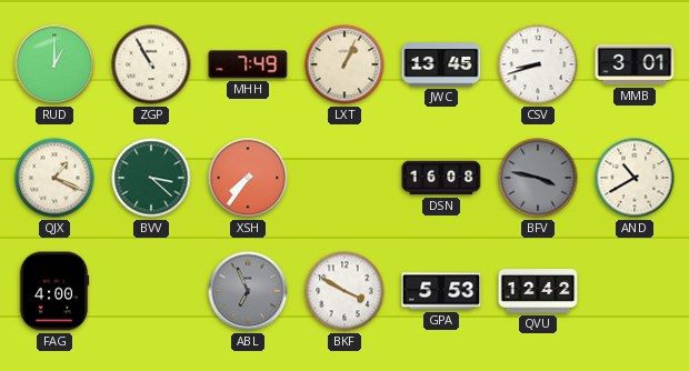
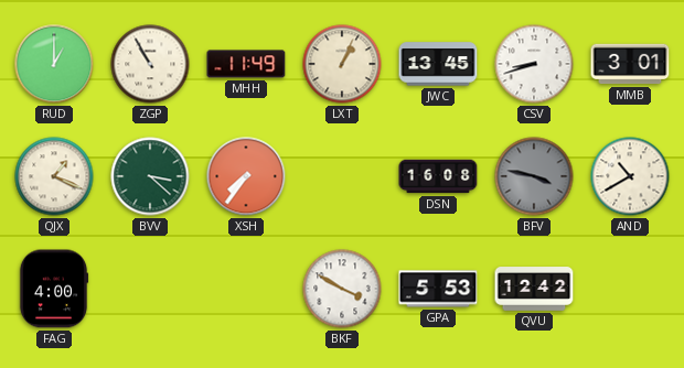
MHH: 7:49 -> 11:49 (246, 64)
ABL: 6:56 -> none (248, 291)
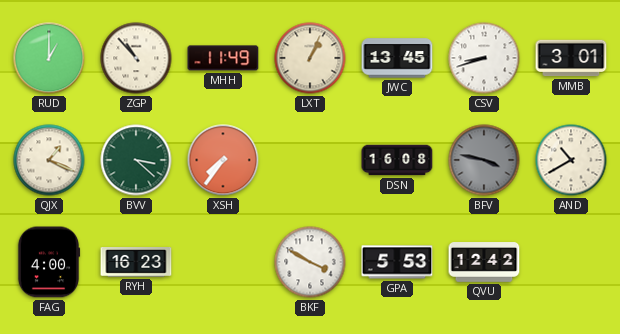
ZGP: 10:55 -> 10:53 (136, 58)
RYH: none -> 16:23 (136, 262)
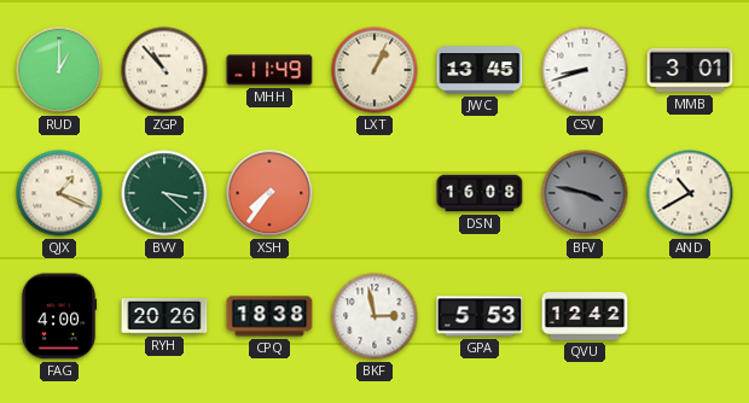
RYH: 16:23 -> 20:26 (164, 316)
CPQ: none -> 18:38 (269, 316)
BKF: 3:50 -> 2:58 (374, 316)
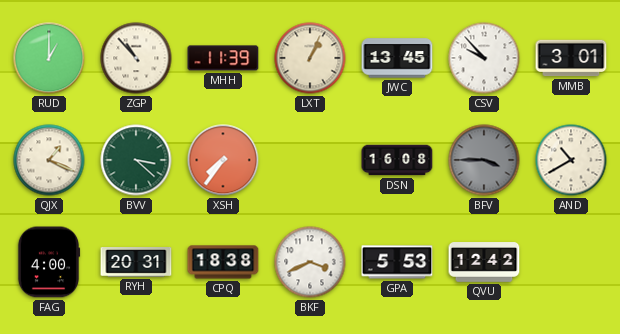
MHH: 11:49 -> 11:39 (223, 58)
CSV: 8:42 -> 9:53 (484, 58)
BFV: 3:47 -> 3:45 (484, 160)
RYH: 20:26 -> 20:31 (136, 262)
BKF: 2:58 -> 3:41 (310, 262)
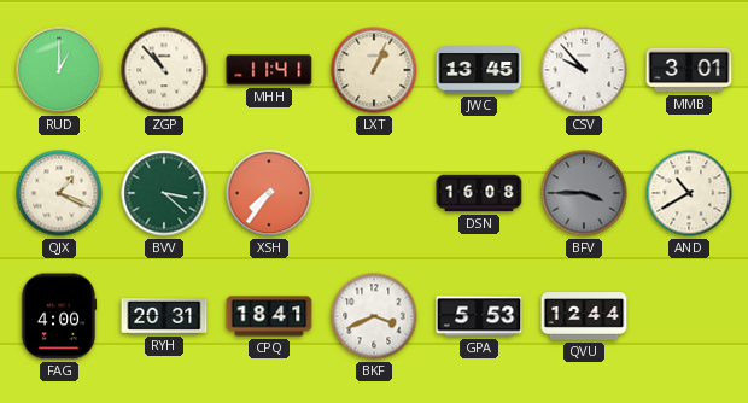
MHH: 11:39 -> 11:41 (269, 70)
CPQ: 18:38 -> 18:41 (269, 316)
QVU: 12:42 -> 12:44 (584, 316)
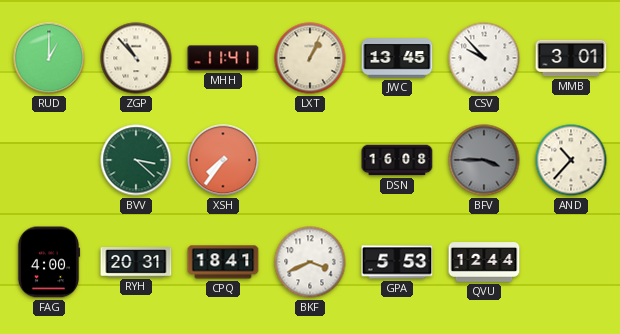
QJX: 1:19 -> none (59, 193)
AND: 10:40 -> 10:37 (571, 160)
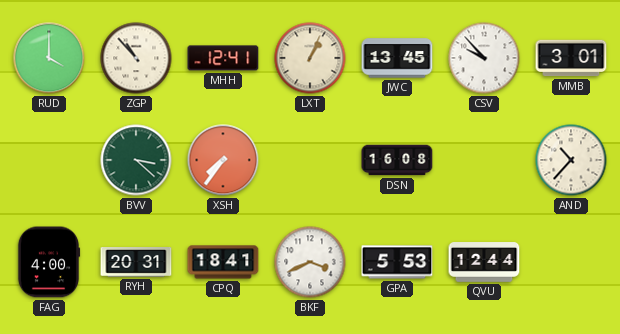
RUD: 1:00 -> 4:00 (49, 58)
MHH: 11:41 -> 12:41 (223, 58)
BFV: 3:45 -> none (484, 160)
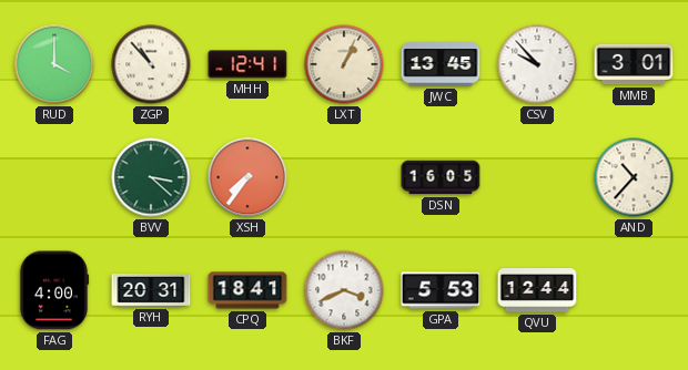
DSN: 16:08 -> 16:05 (441, 177)
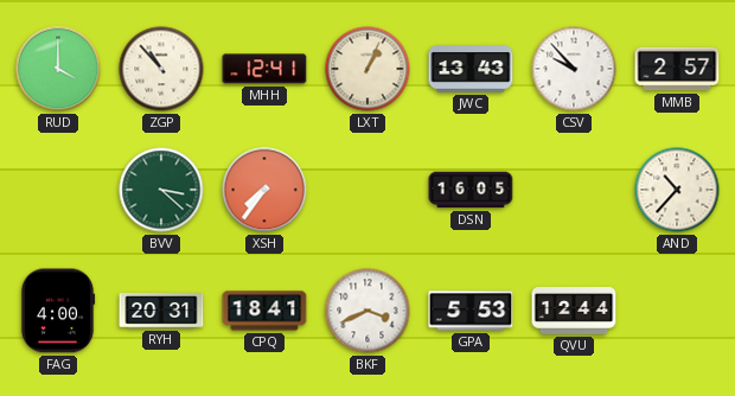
JWC: 13:45 -> 13:43 (471, 69)
MMB: 3:01 -> 2:57 (677, 69)
